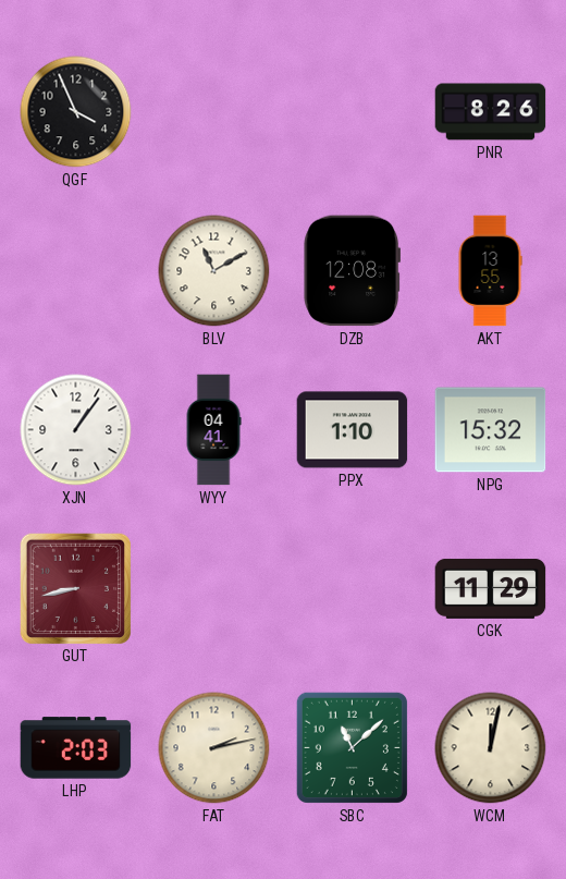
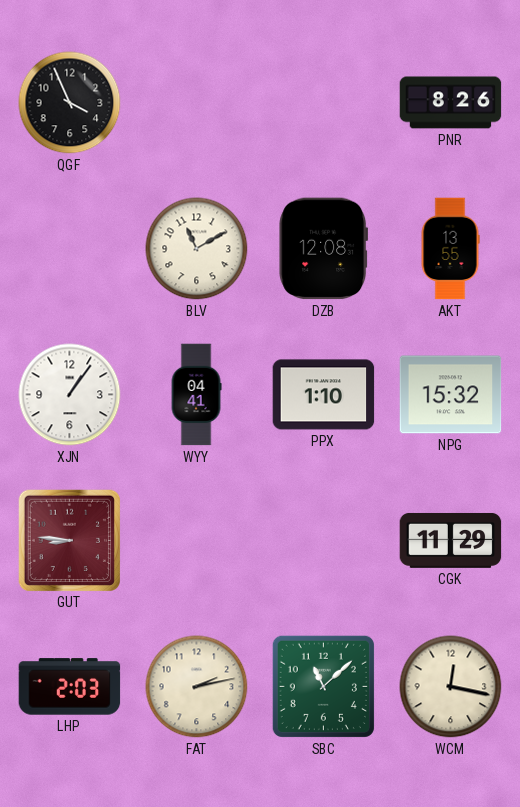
GUT: 8:43 -> 8:46 (69, 540)
WCM: 12:02 -> 12:17 (451, 687)
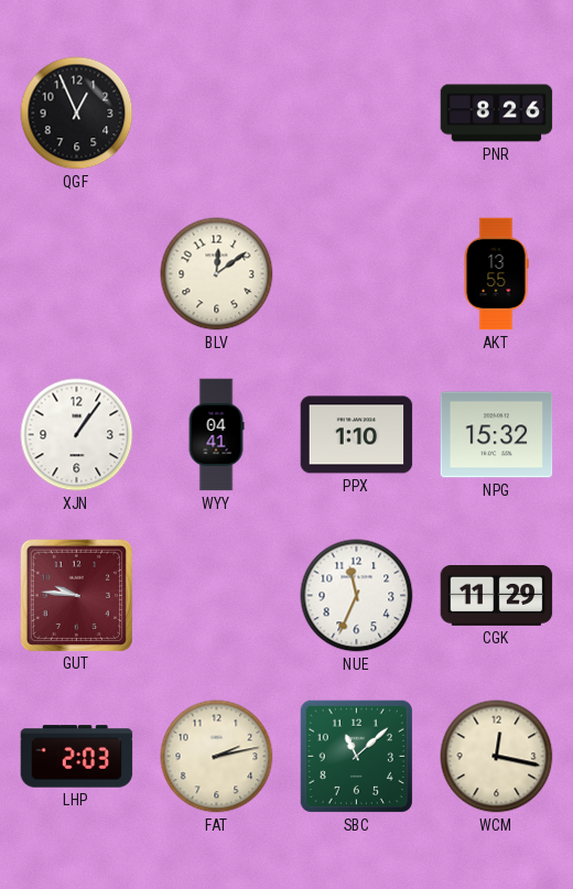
QGF: 3:56 -> 12:56 (77, 113)
BLV: 11:10 -> 12:09 (217, 274)
DZB: 12:08 -> none (324, 249)
GUT: 8:46 -> 9:46 (76, 595)
NUE: none -> 11:34 (357, 596)
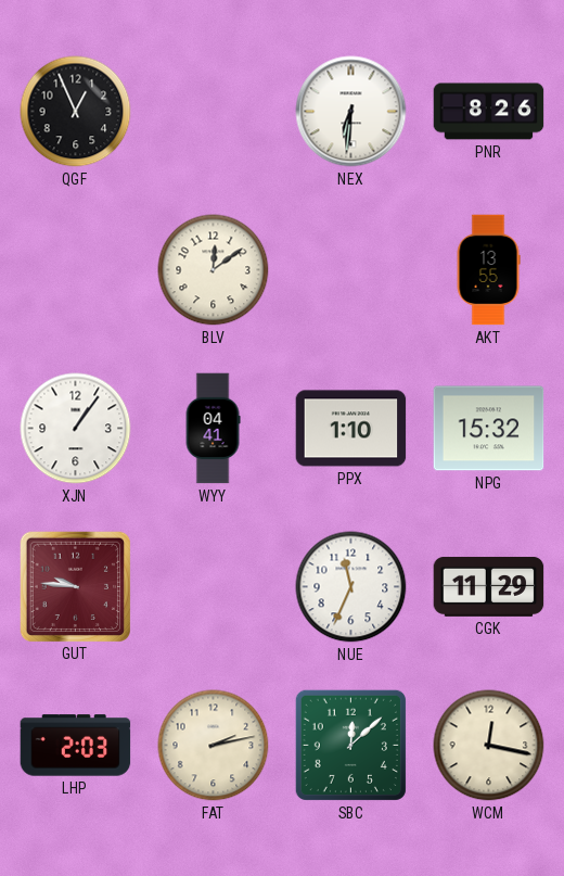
NEX: none -> 6:31 (351, 112)
SBC: 11:08 -> 12:08 (350, 745)
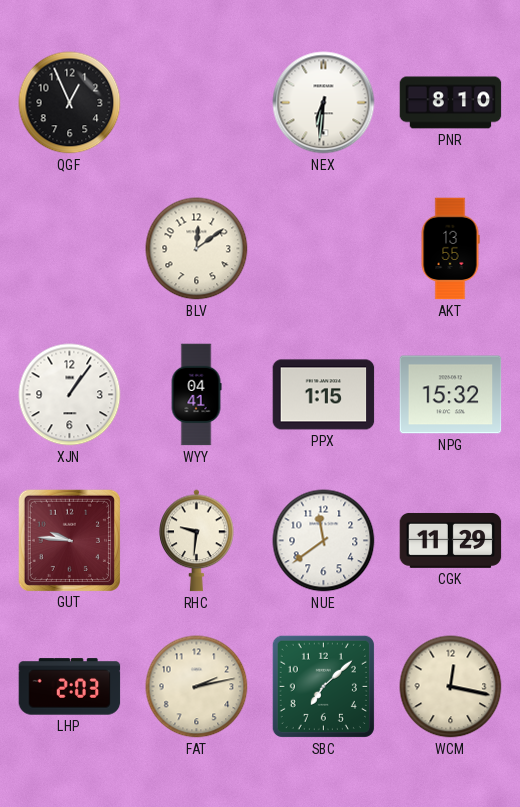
PNR: 8:26 -> 8:10 (451, 103)
PPX: 1:10 -> 1:15 (324, 395)
RHC: none -> 9:31 (197, 541)
NUE: 11:34 -> 11:39 (324, 541)
SBC: 12:08 -> 7:08 (323, 686)
